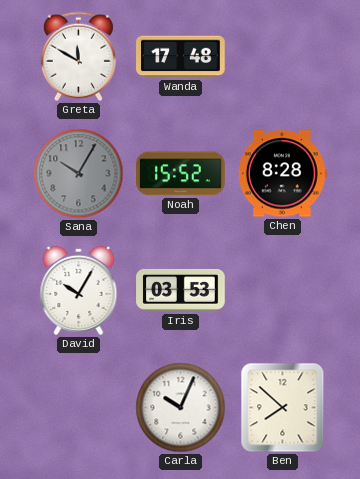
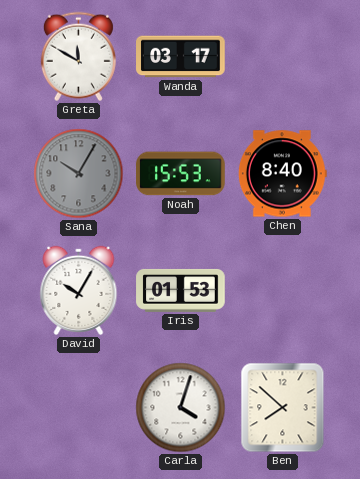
Wanda: 17:48 -> 03:17 (181, 57)
Noah: 15:52 -> 15:53 (181, 174)
Chen: 8:28 -> 8:40 (282, 174)
Iris: 03:53 -> 01:53 (181, 290)
Carla: 10:04 -> 4:03 (181, 408)
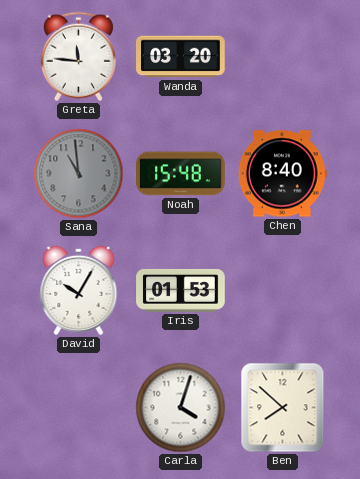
Greta: 11:50 -> 11:46 (78, 57)
Wanda: 03:17 -> 03:20 (181, 57)
Sana: 10:05 -> 10:59 (79, 174)
Noah: 15:53 -> 15:48 (181, 174)
